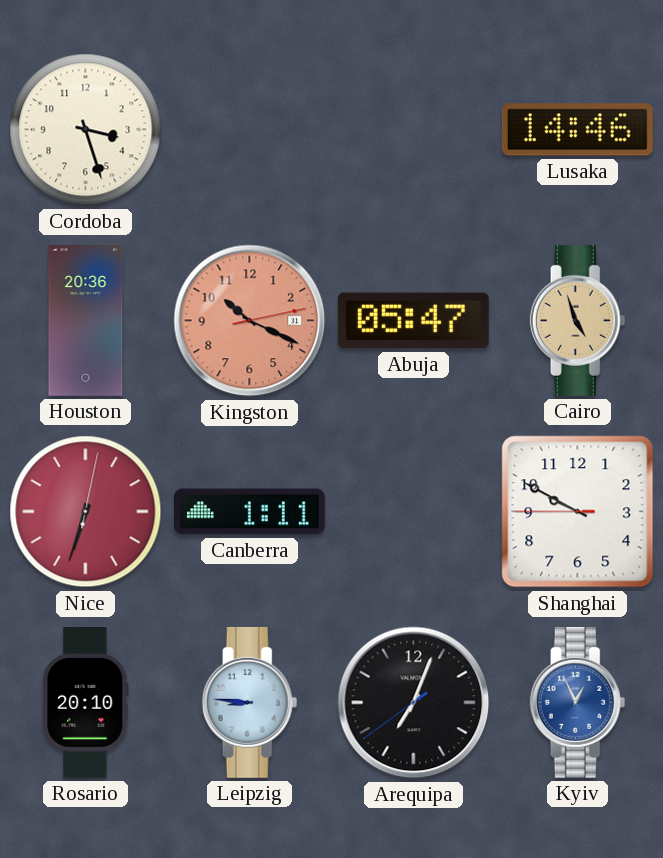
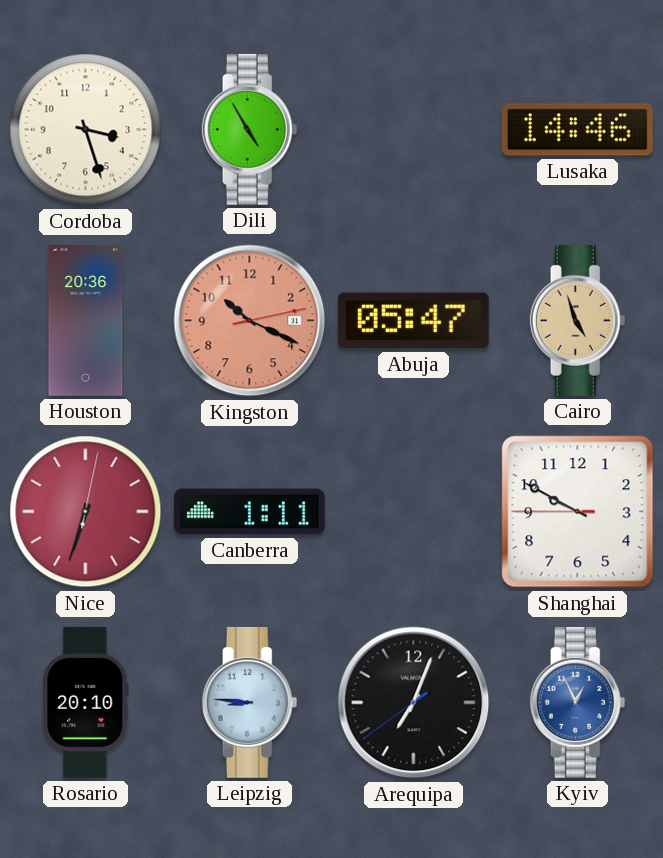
Dili: none -> 4:55 (250, 129)
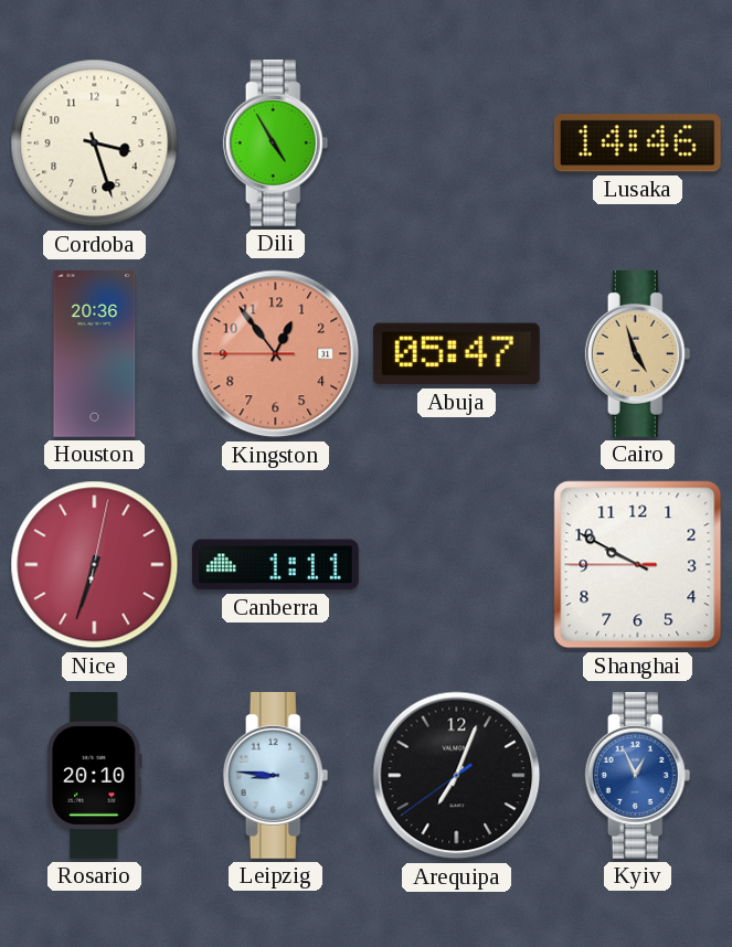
Kingston: 10:19 -> 12:53 (276, 354)
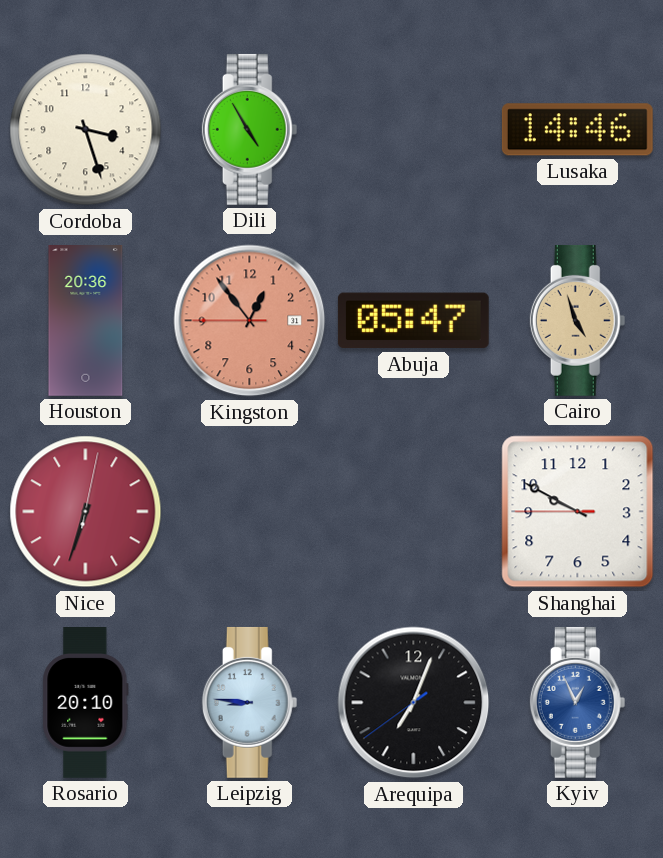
Canberra: 1:11 -> none (275, 565)
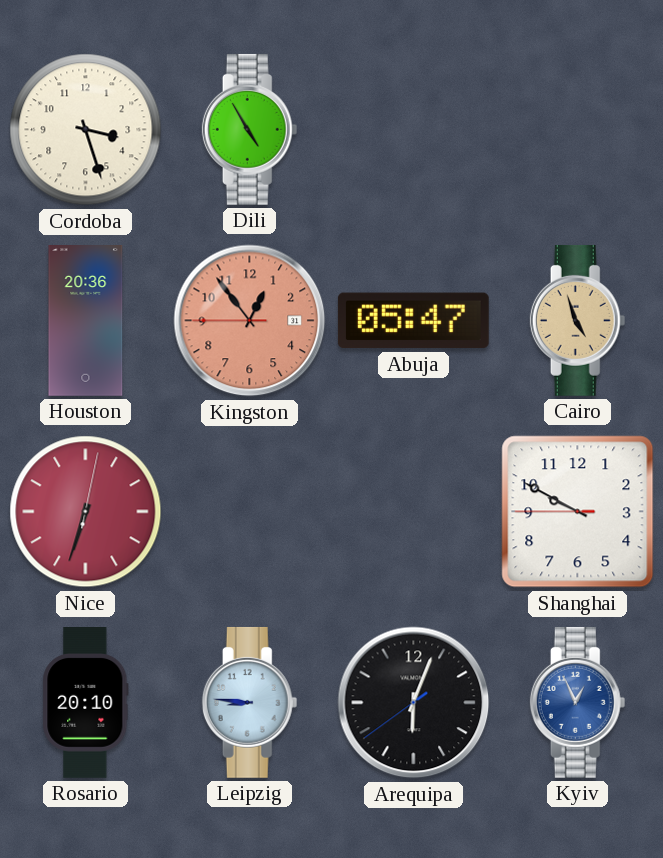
Lusaka: 14:46 -> none (577, 130)
Arequipa: 7:03 -> 6:03 (414, 703)
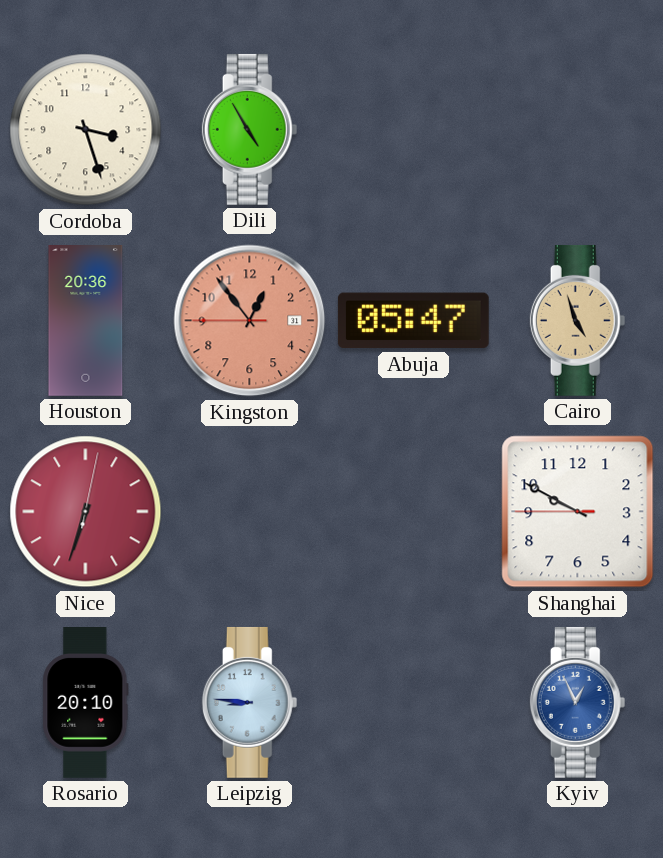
Arequipa: 6:03 -> none (414, 703)
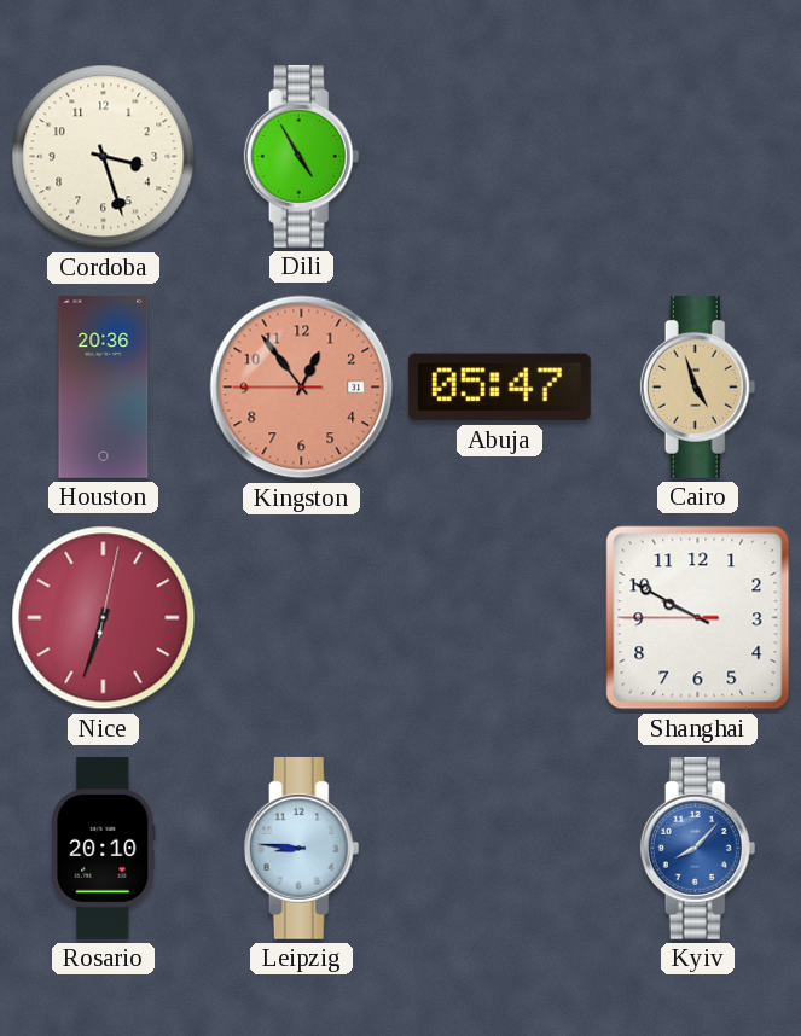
Kyiv: 12:56 -> 8:07 (698, 848)
